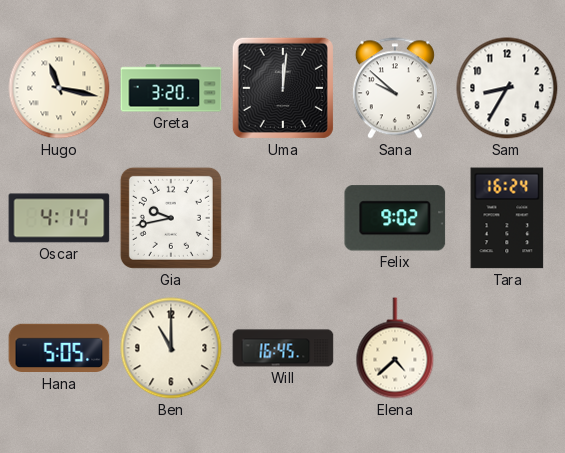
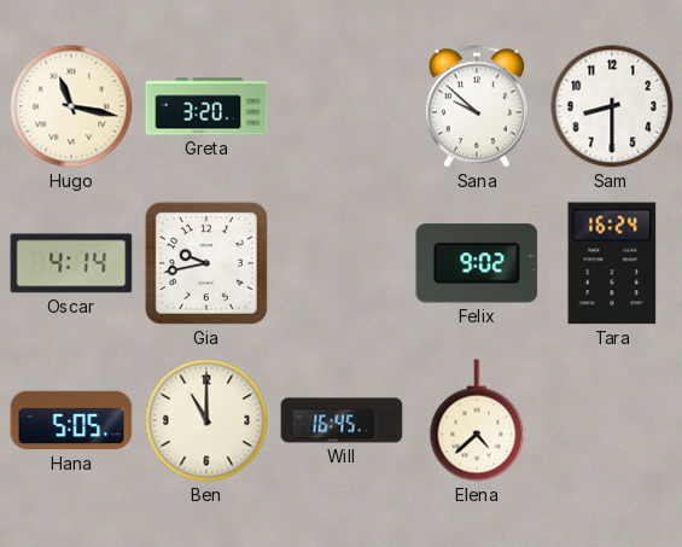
Uma: 12:01 -> none (283, 88)
Sam: 8:35 -> 8:30 (612, 106)
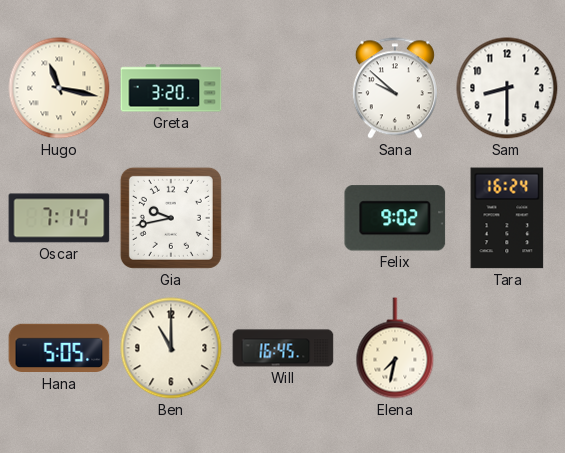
Oscar: 4:14 -> 7:14 (59, 218)
Elena: 4:38 -> 7:32 (395, 348)
